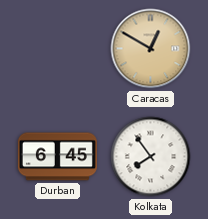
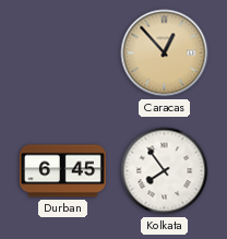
Caracas: 12:50 -> 12:53 (165, 53)
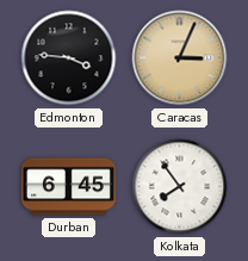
Edmonton: none -> 3:46 (69, 58)
Caracas: 12:53 -> 3:04 (180, 58)
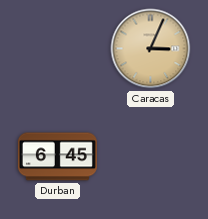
Edmonton: 3:46 -> none (69, 58)
Kolkata: 7:54 -> none (180, 187)
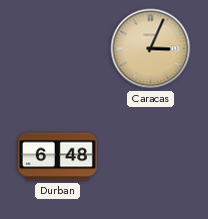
Durban: 6:45 -> 6:48 (57, 157)
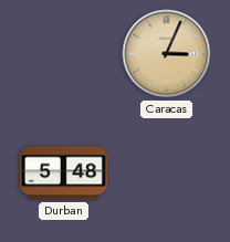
Durban: 6:48 -> 5:48 (63, 173)
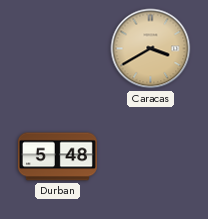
Caracas: 3:04 -> 3:40 (151, 49)
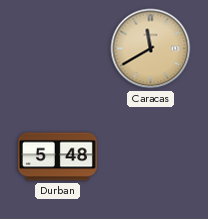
Caracas: 3:40 -> 11:40 (151, 49)
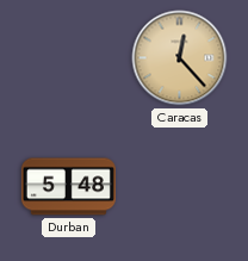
Caracas: 11:40 -> 12:23 (180, 58)
